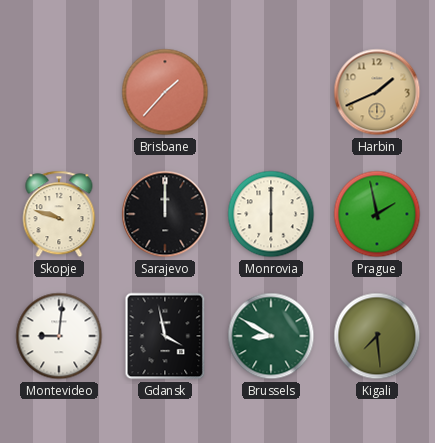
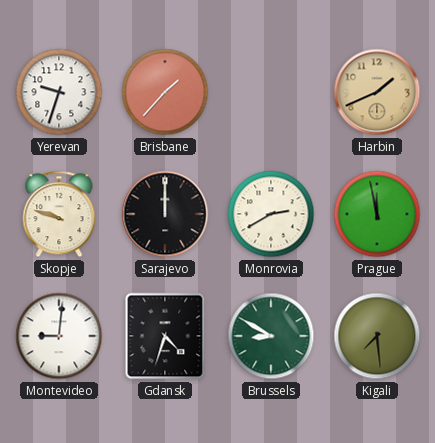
Yerevan: none -> 9:33 (59, 92)
Monrovia: 6:00 -> 2:40 (271, 214)
Prague: 1:58 -> 11:58 (377, 214)
Gdansk: 3:58 -> 4:33 (165, 336)
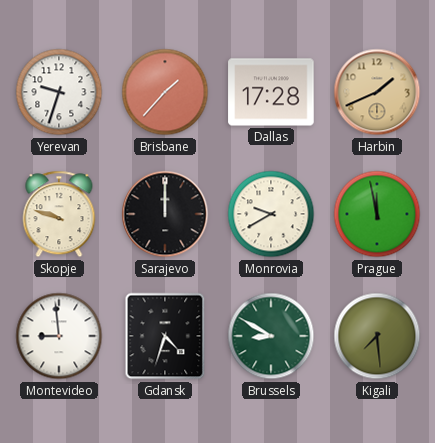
Dallas: none -> 17:28 (271, 92)
Monrovia: 2:40 -> 9:40 (271, 214)
Montevideo: 9:01 -> 8:59 (59, 336)
